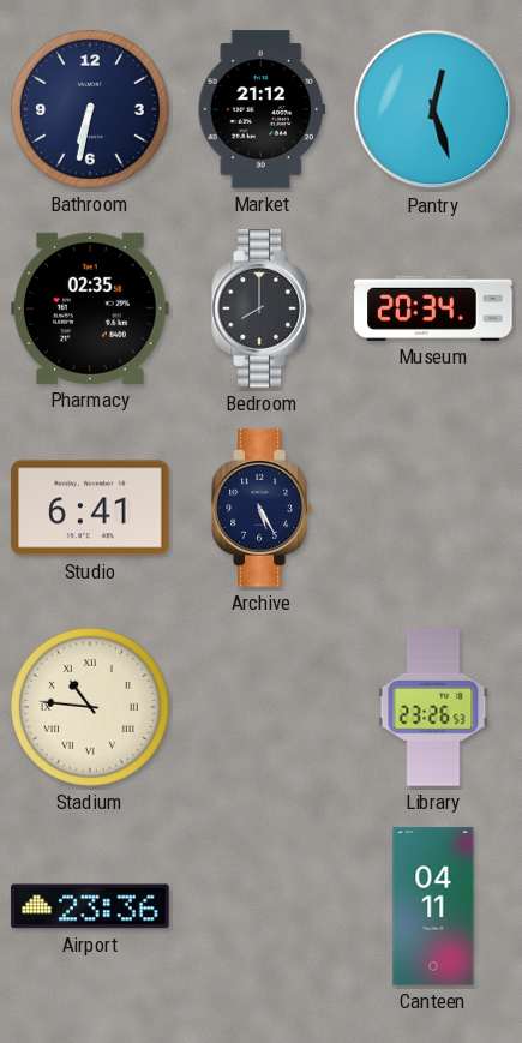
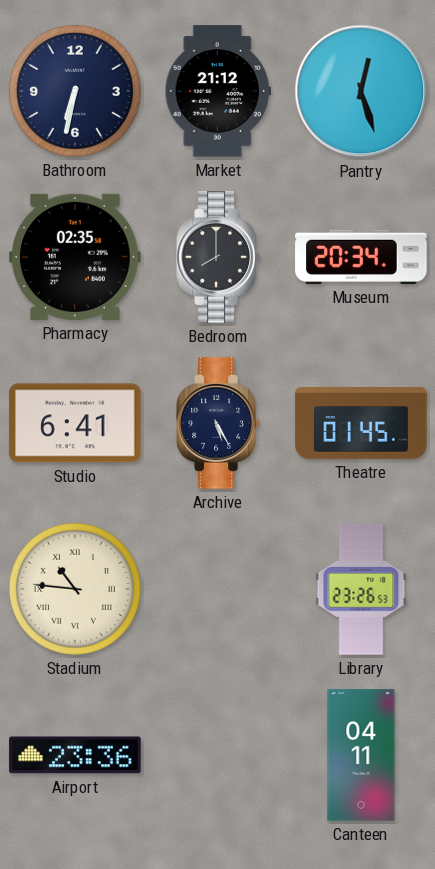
Theatre: none -> 01:45 (361, 424)
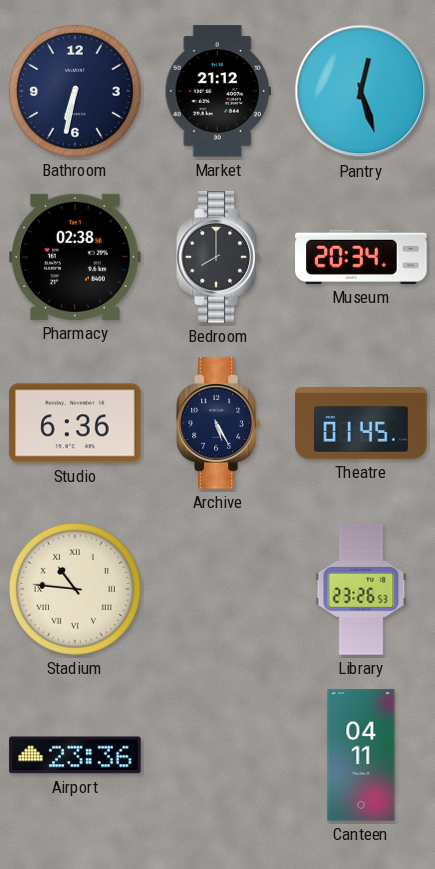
Pharmacy: 02:35 -> 02:38 (75, 257)
Studio: 6:41 -> 6:36 (75, 423)
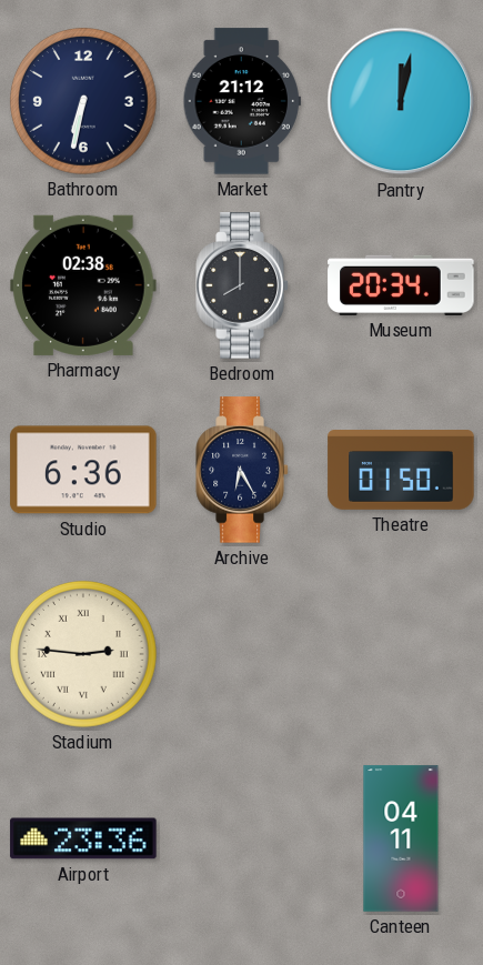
Pantry: 12:27 -> 12:02 (401, 101)
Archive: 5:25 -> 6:25 (242, 470)
Theatre: 01:45 -> 01:50 (401, 471)
Stadium: 10:46 -> 2:46 (83, 654)
Library: 23:26 -> none (361, 589)
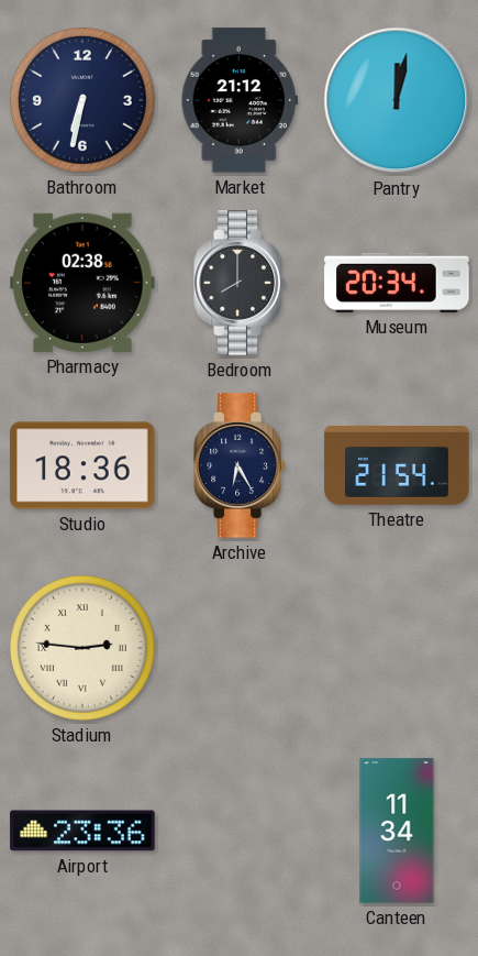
Studio: 6:36 -> 18:36 (82, 465)
Theatre: 01:50 -> 21:54 (397, 466)
Canteen: 04:11 -> 11:34 (397, 831)
